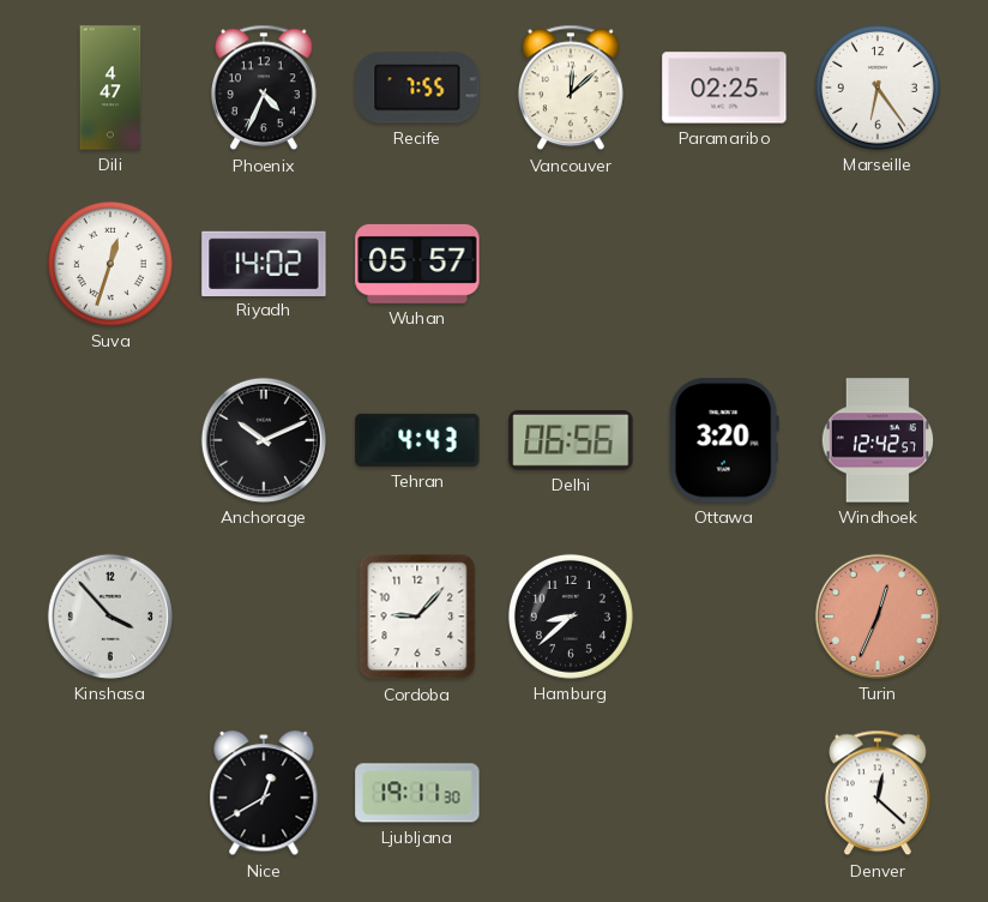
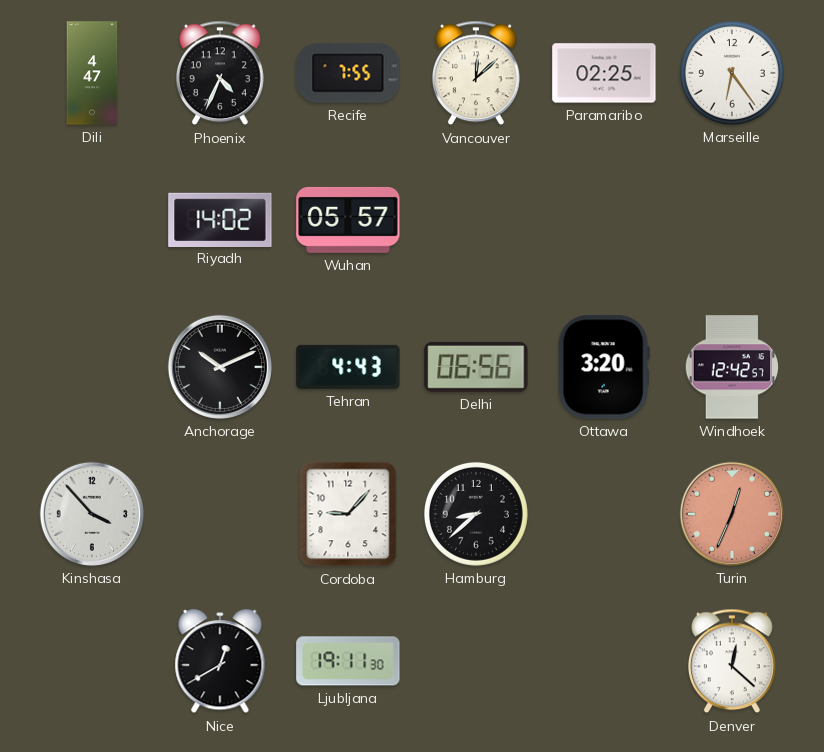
Suva: 12:33 -> none (110, 264)
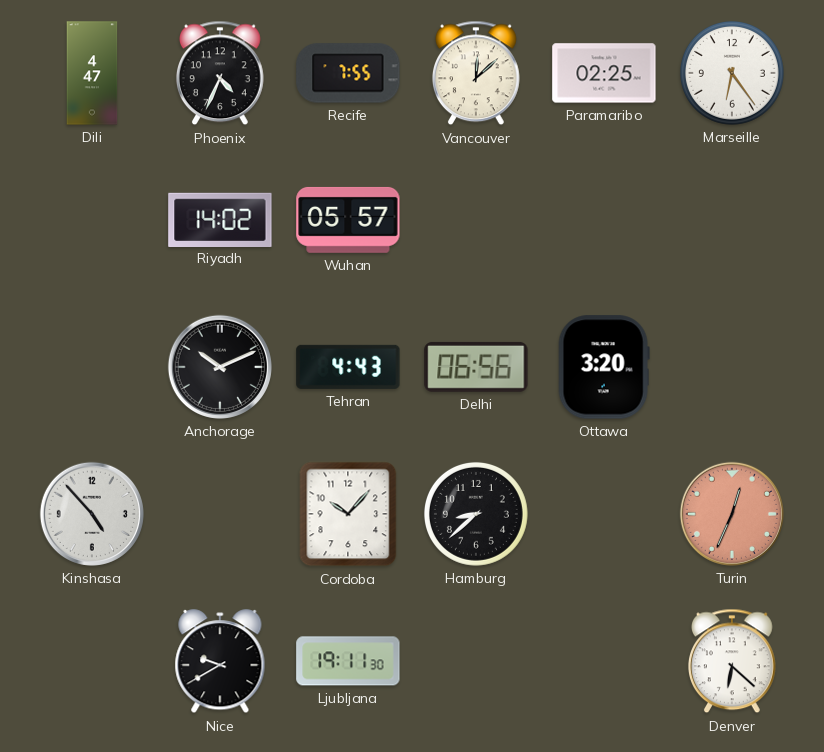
Windhoek: 12:42 -> none (731, 367)
Kinshasa: 3:53 -> 4:53 (92, 514)
Cordoba: 9:07 -> 10:07 (348, 514)
Nice: 12:40 -> 9:40 (220, 662)
Denver: 12:22 -> 6:22 (732, 661)
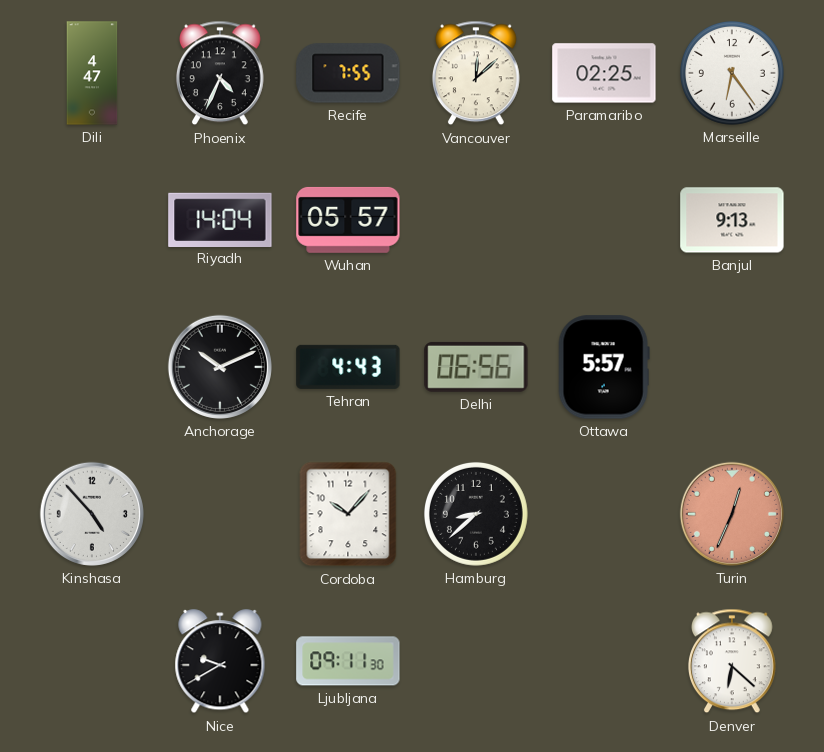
Riyadh: 14:02 -> 14:04 (220, 219)
Banjul: none -> 9:13 (732, 220)
Ottawa: 3:20 -> 5:57 (604, 367)
Ljubljana: 19:11 -> 09:11 (348, 661)
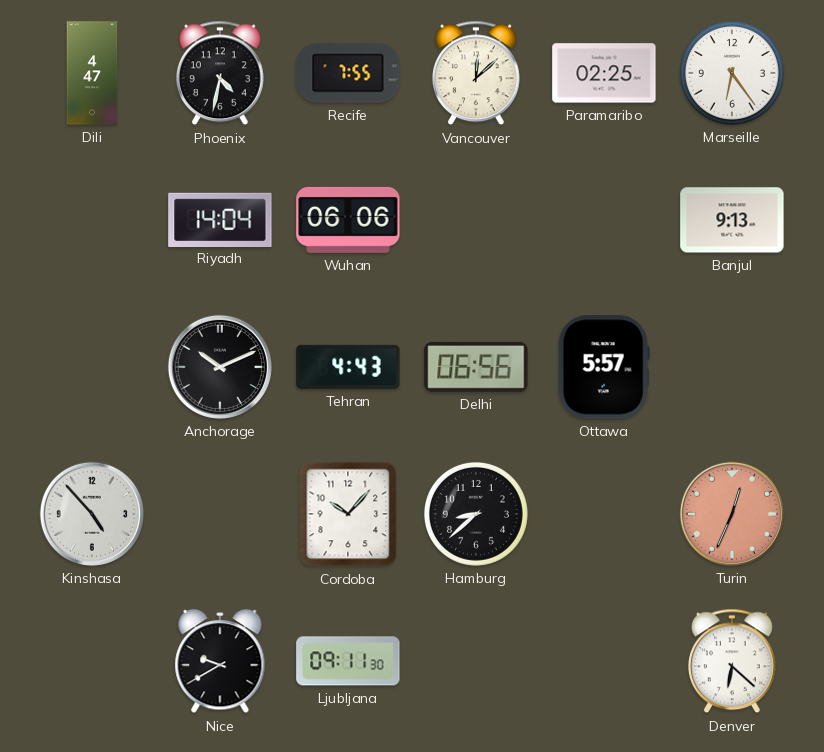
Phoenix: 4:34 -> 4:32 (220, 73)
Wuhan: 05:57 -> 06:06 (348, 220)
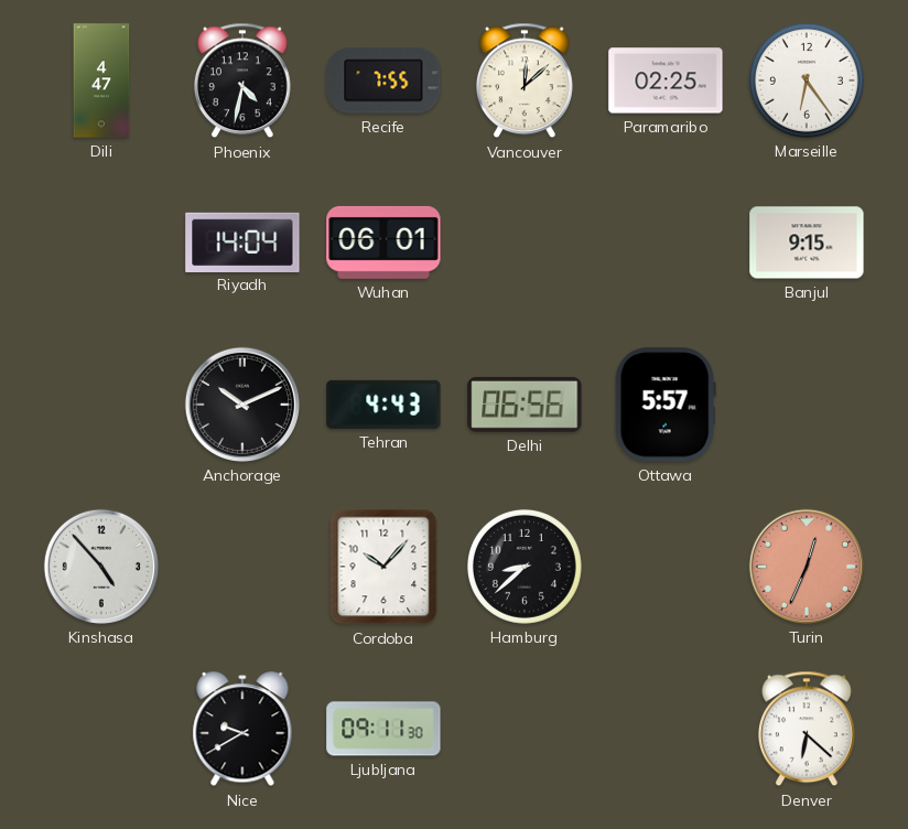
Wuhan: 06:06 -> 06:01 (383, 243)
Banjul: 9:13 -> 9:15 (807, 243)
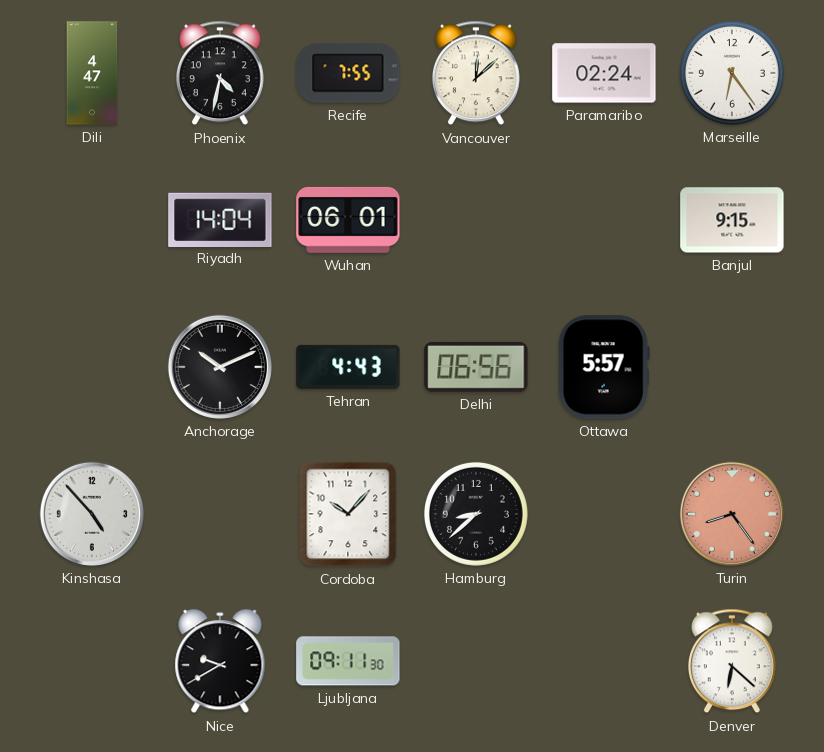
Paramaribo: 02:25 -> 02:24 (604, 73)
Turin: 12:34 -> 8:24 (732, 514)
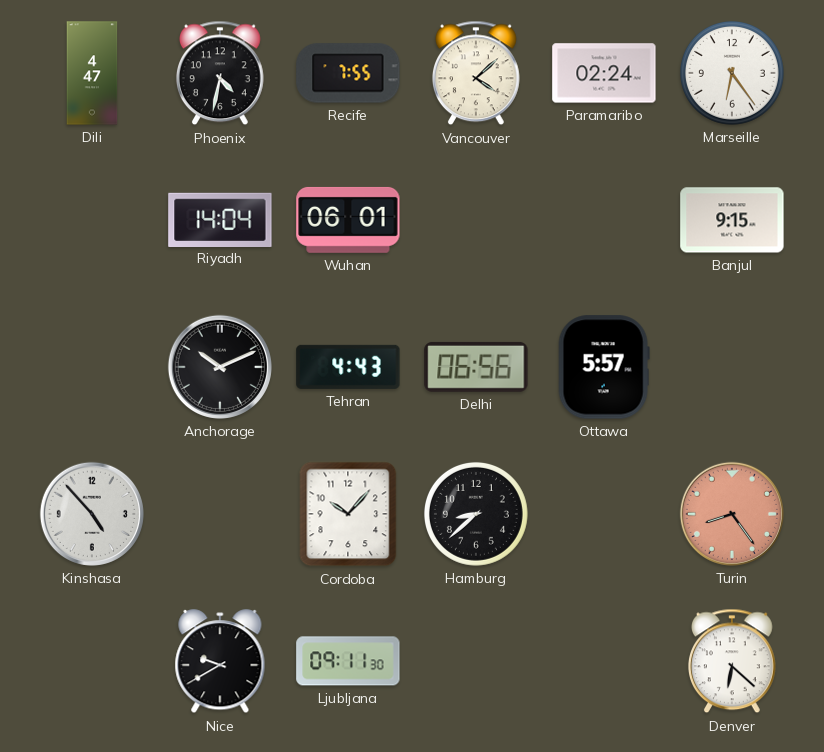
Vancouver: 12:08 -> 4:08 (476, 73)
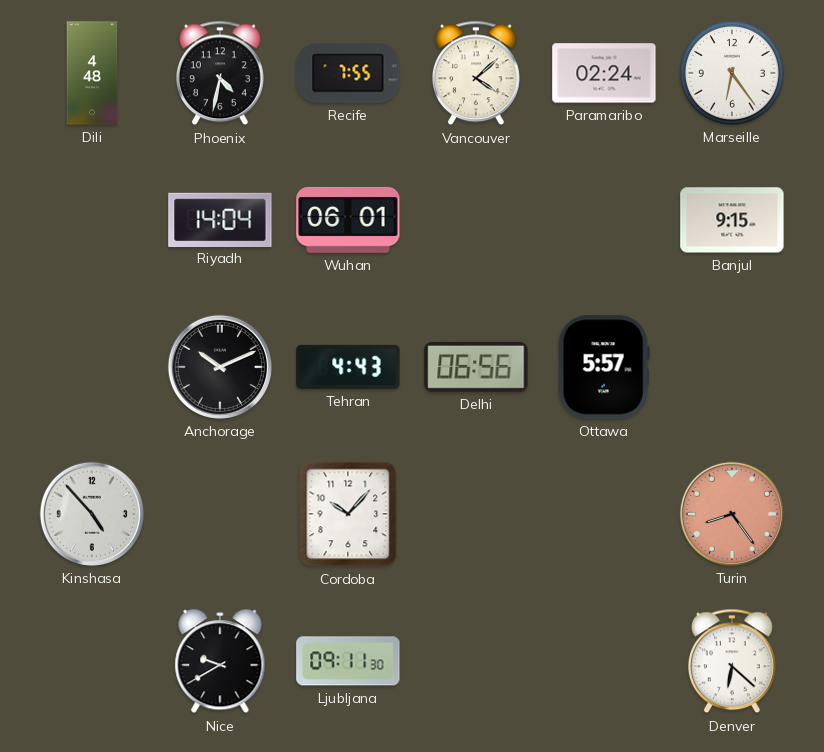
Dili: 4:47 -> 4:48 (92, 73)
Hamburg: 8:38 -> none (476, 514)
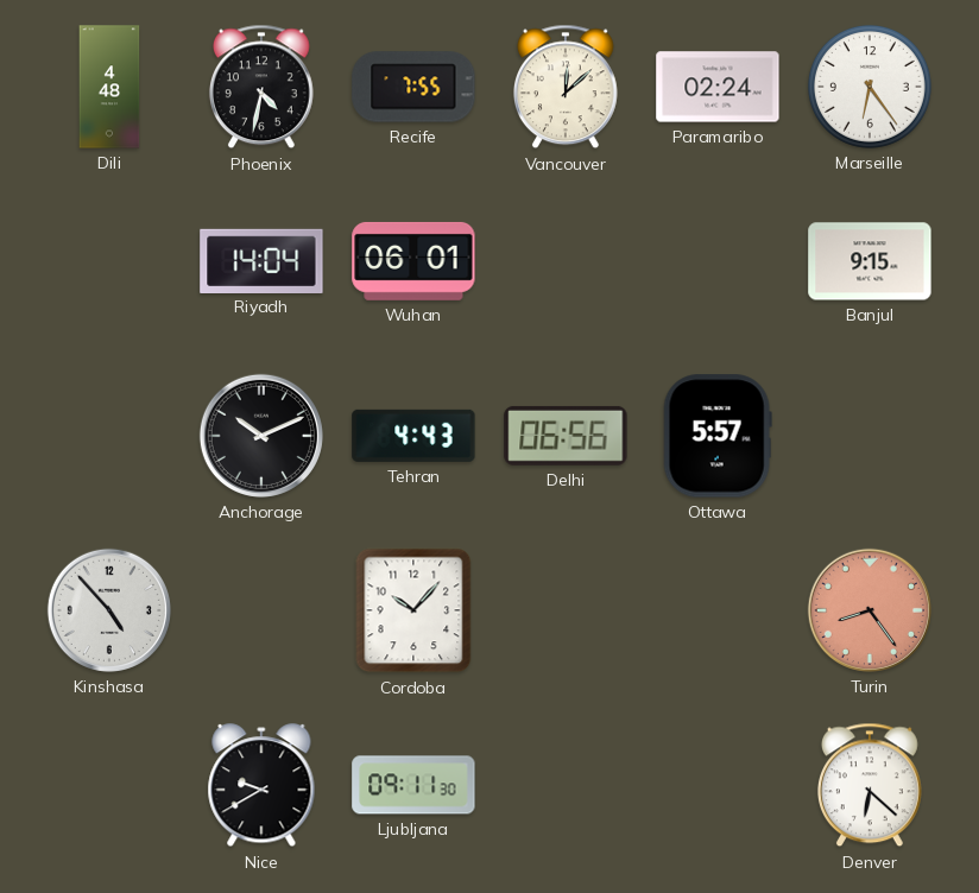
Vancouver: 4:08 -> 12:08 (566, 87)
